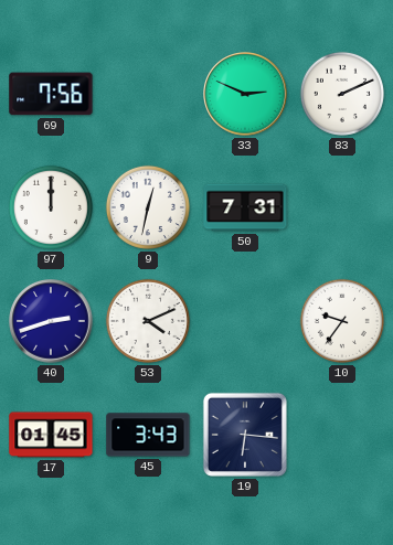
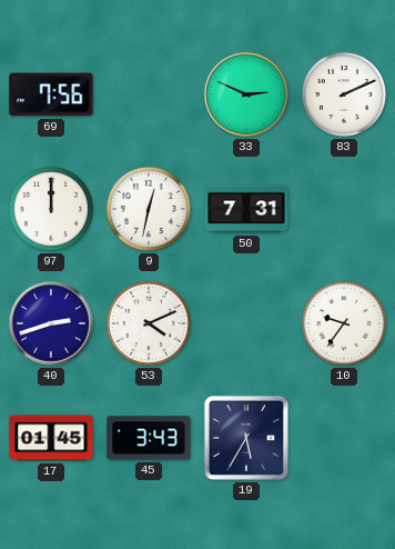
19: 6:16 -> 5:35 (246, 438)
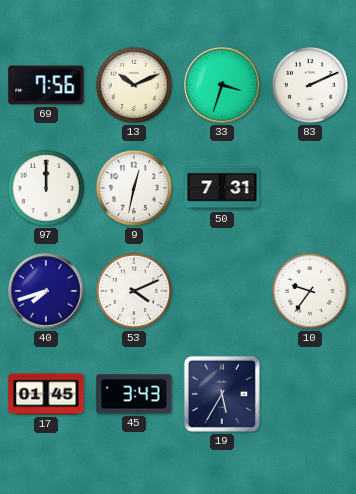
13: none -> 10:11 (134, 85)
33: 2:49 -> 3:33 (222, 85)
40: 2:42 -> 7:42 (46, 291)
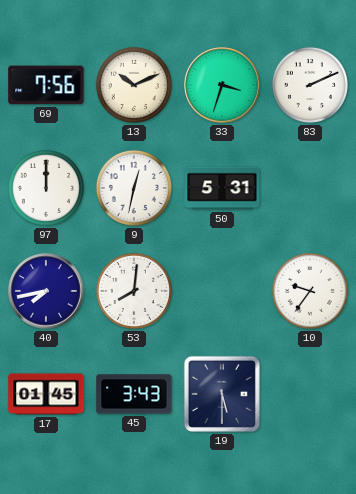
50: 7:31 -> 5:31 (222, 188)
40: 7:42 -> 7:43 (46, 291)
53: 4:11 -> 8:01 (134, 291)
19: 5:35 -> 5:30 (222, 394)
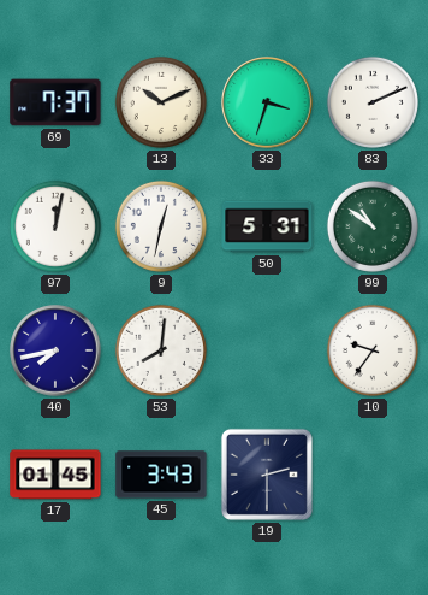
69: 7:56 -> 7:37 (55, 102)
97: 12:00 -> 12:02 (55, 226)
99: none -> 10:51 (373, 226)
19: 5:30 -> 2:30 (267, 475)
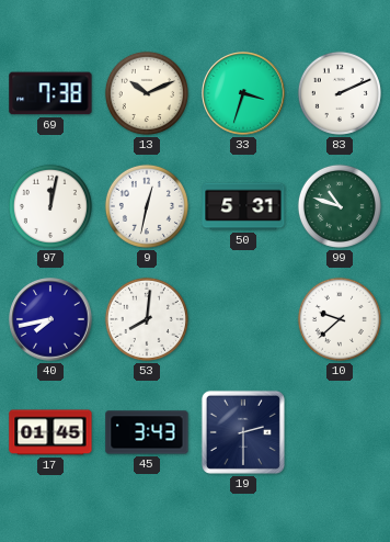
69: 7:37 -> 7:38 (50, 93)
99: 10:51 -> 10:48 (340, 206)
10: 9:36 -> 9:38 (340, 319)
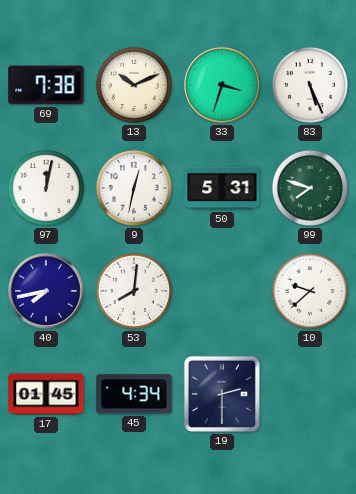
83: 2:11 -> 5:26 (310, 85)
99: 10:48 -> 7:48 (310, 188)
45: 3:43 -> 4:34 (134, 394)
